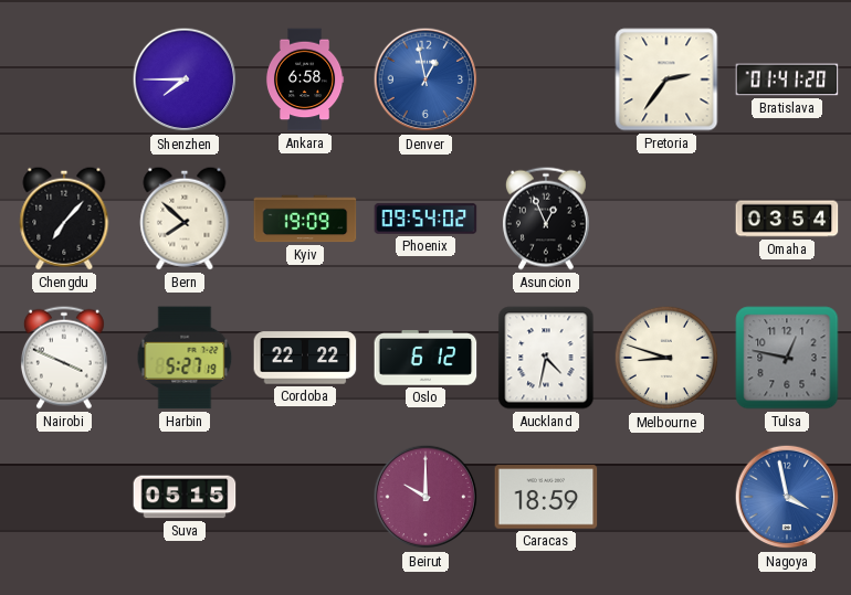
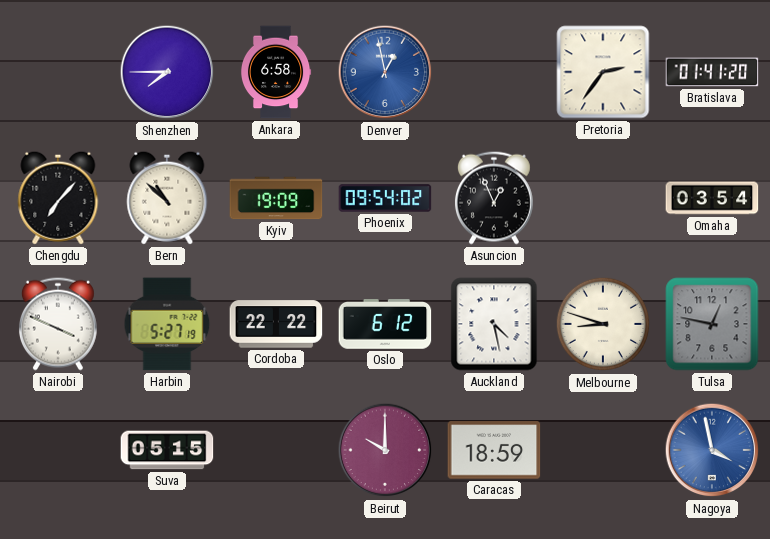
Bern: 7:52 -> 10:52 (167, 198)
Auckland: 4:32 -> 4:28 (494, 324)
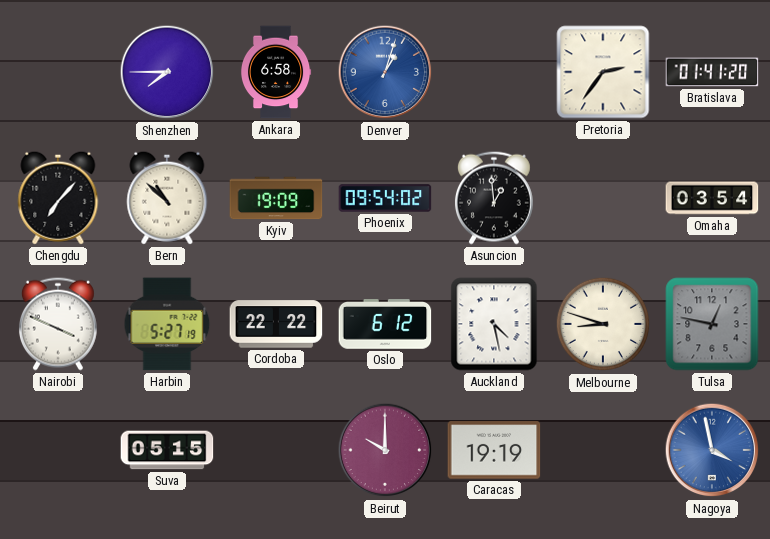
Denver: 12:58 -> 1:03 (385, 72)
Asuncion: 12:56 -> 12:59 (494, 198)
Caracas: 18:59 -> 19:19 (494, 450)
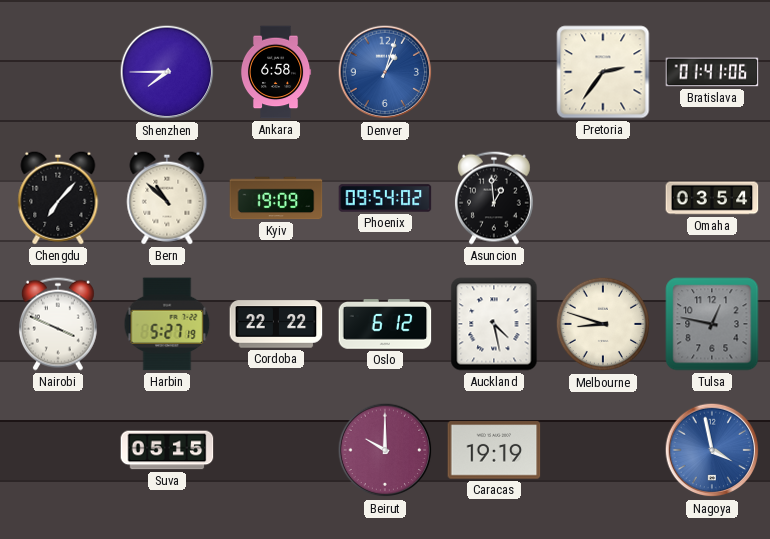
Bratislava: 01:41:20 -> 01:41:06 (712, 72)
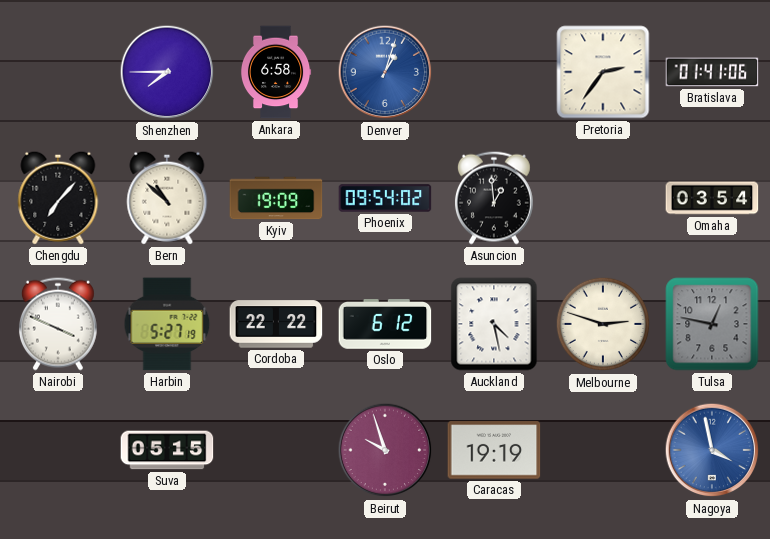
Melbourne: 8:48 -> 2:48 (603, 324)
Beirut: 10:00 -> 9:57 (385, 450)
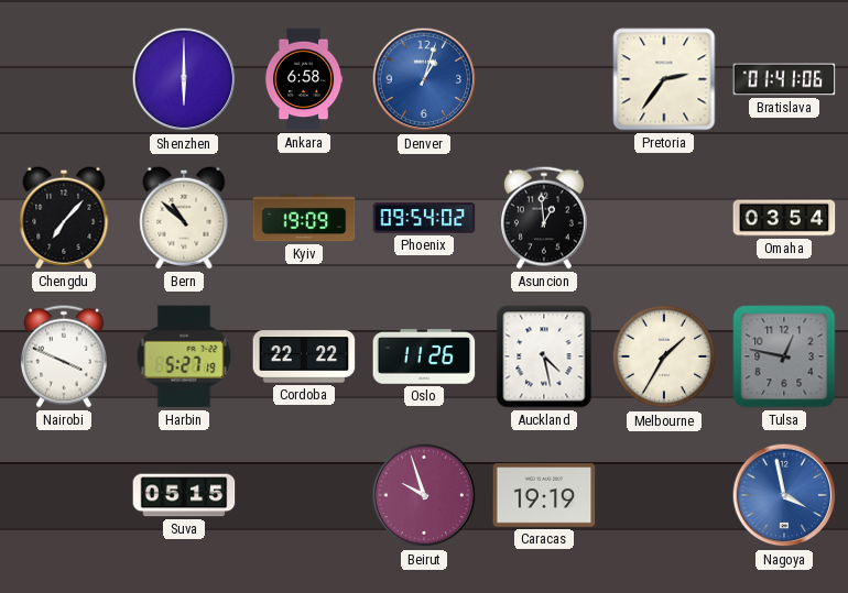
Shenzhen: 7:45 -> 6:00 (184, 79)
Oslo: 6:12 -> 11:26 (424, 358)
Melbourne: 2:48 -> 1:35 (664, 356)
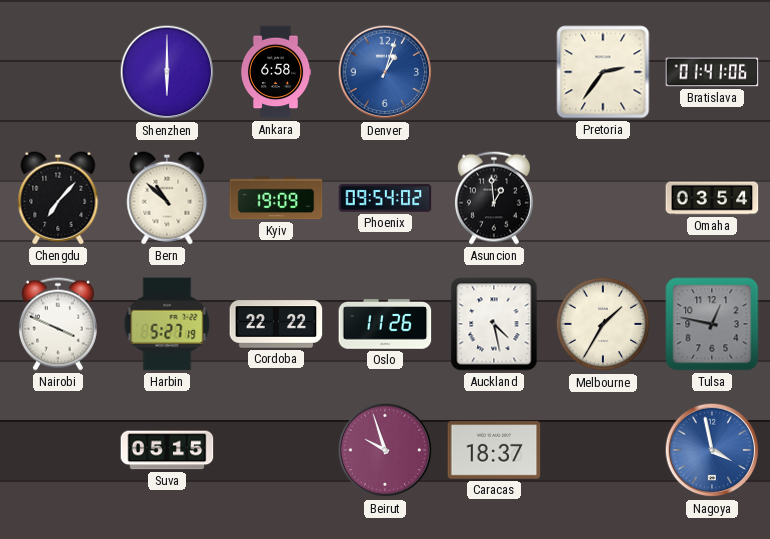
Caracas: 19:19 -> 18:37 (494, 450)
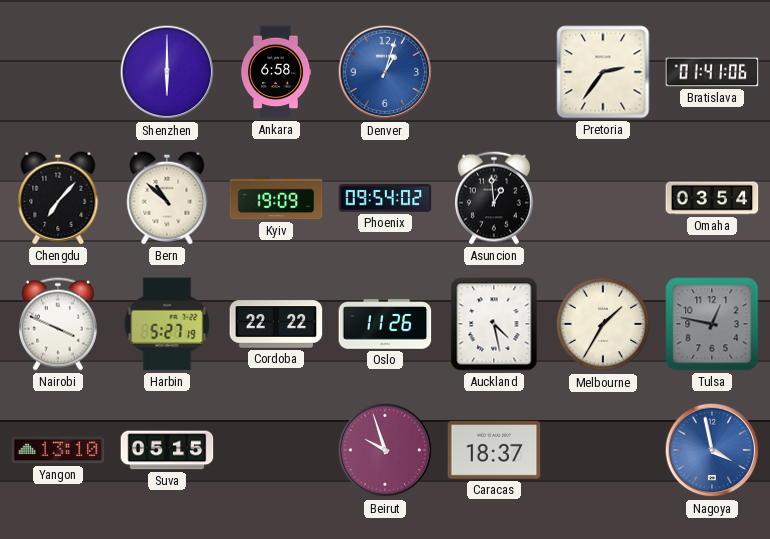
Yangon: none -> 13:10 (58, 450)
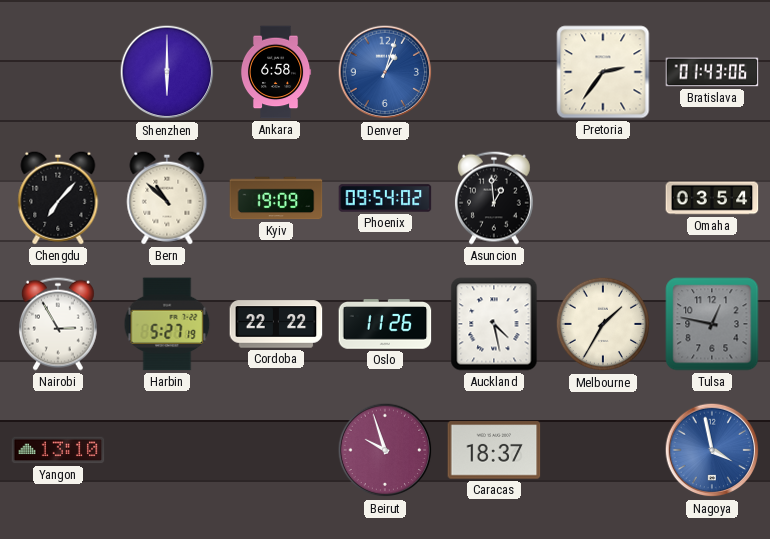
Bratislava: 01:41 -> 01:43 (712, 72)
Nairobi: 3:49 -> 2:55 (58, 324)
Suva: 05:15 -> none (167, 450)
